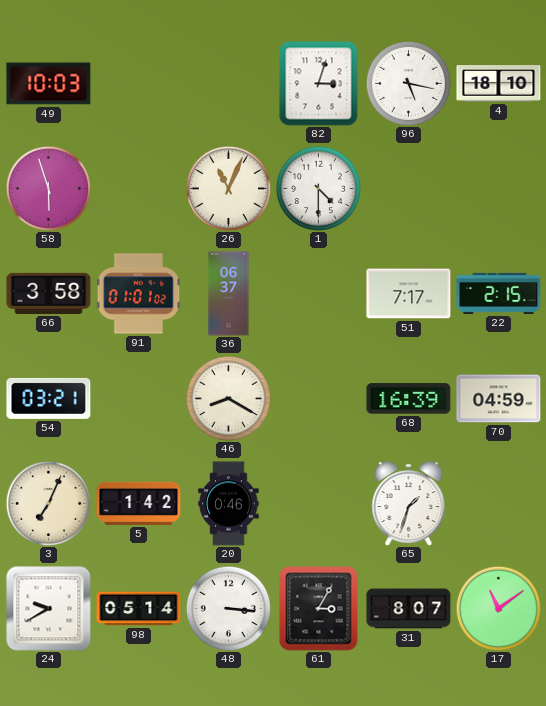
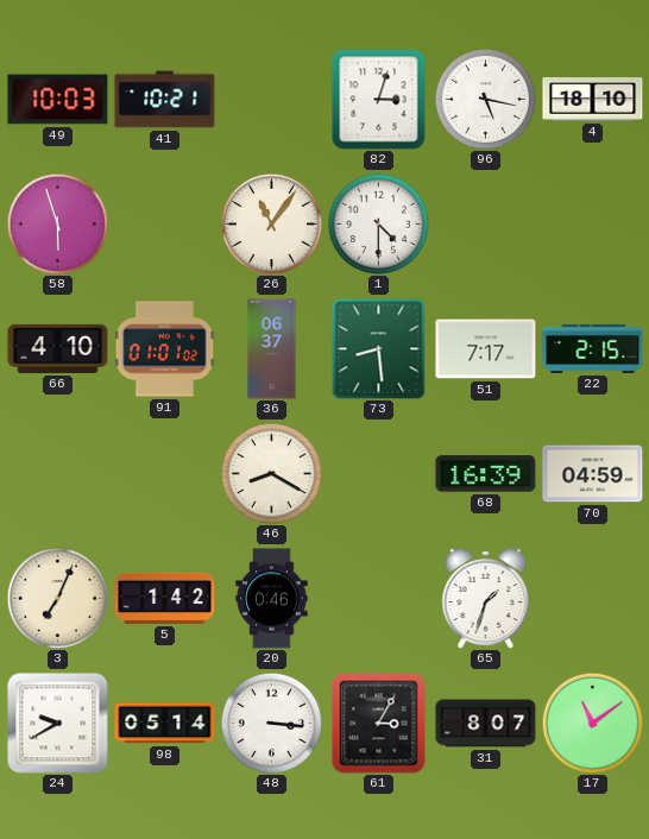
41: none -> 10:21 (165, 100)
26: 11:04 -> 11:06 (271, 223)
66: 3:58 -> 4:10 (58, 348)
73: none -> 8:29 (379, 348)
54: 03:21 -> none (49, 398)
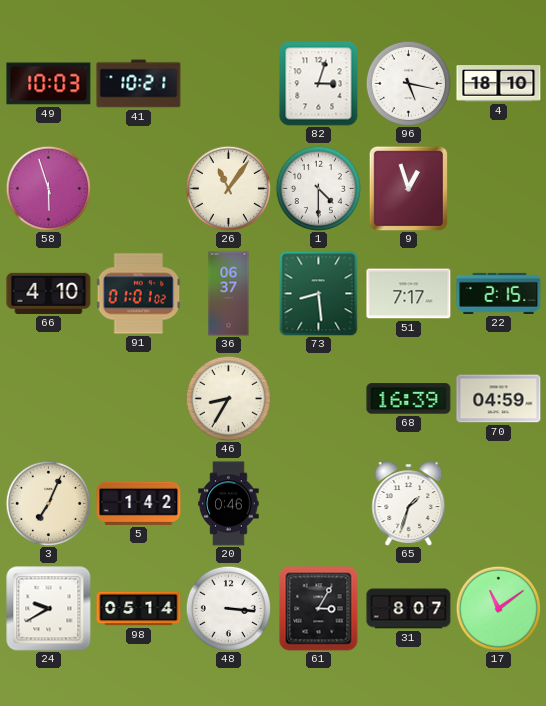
9: none -> 12:57 (409, 188)
46: 8:20 -> 8:35 (228, 398)
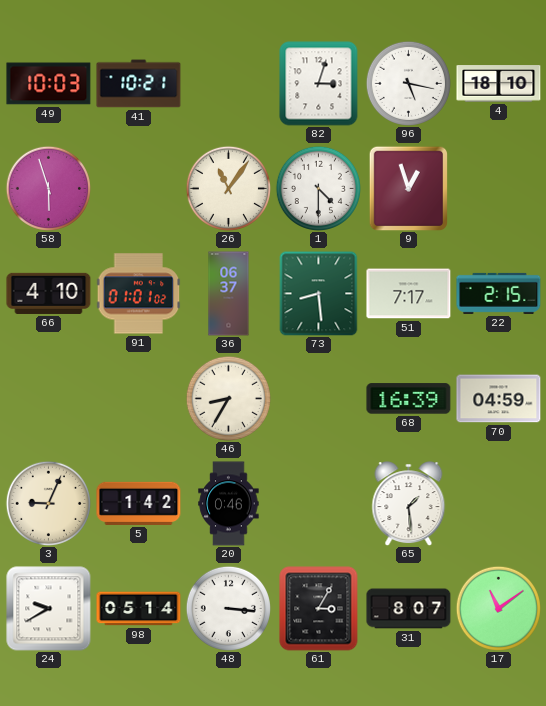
3: 7:04 -> 9:04 (48, 503)
65: 1:33 -> 1:29 (409, 504)
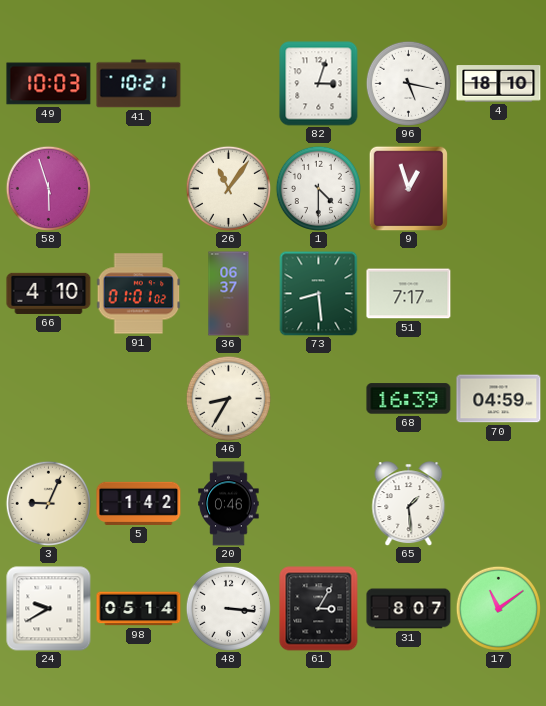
22: 2:15 -> none (499, 293)
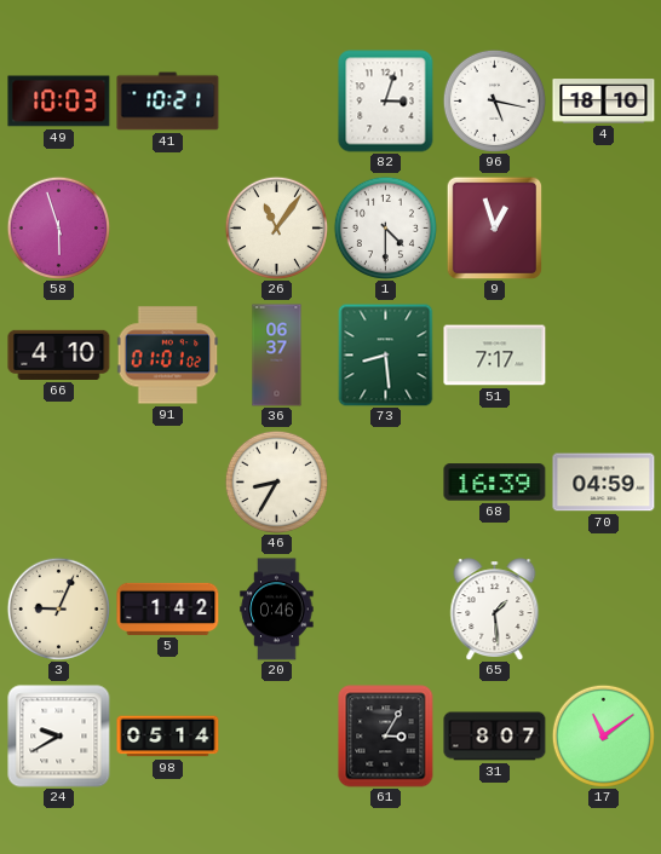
48: 3:16 -> none (228, 608)
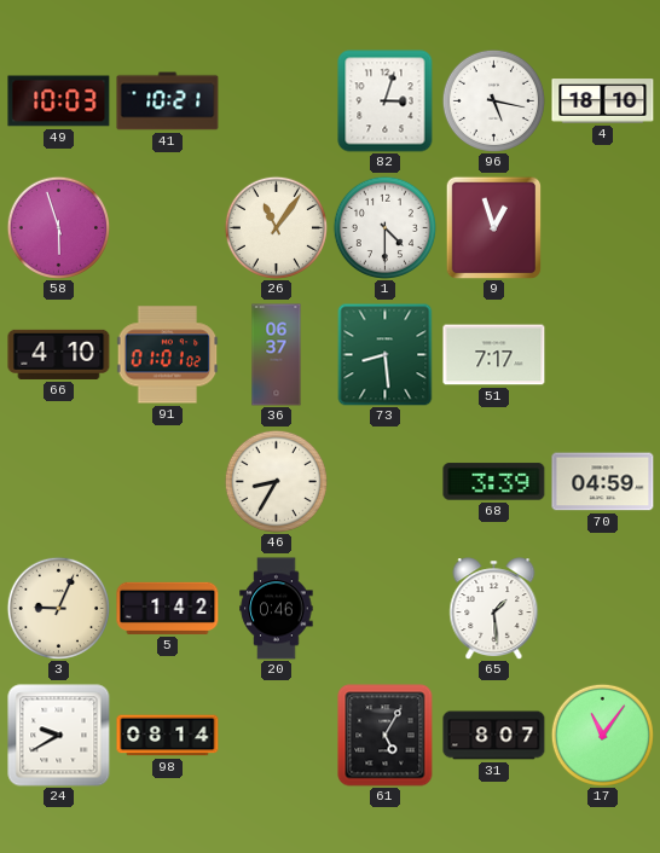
68: 16:39 -> 3:39 (494, 482)
98: 05:14 -> 08:14 (168, 736)
61: 3:05 -> 5:05 (386, 736)
17: 11:09 -> 11:06 (602, 735)
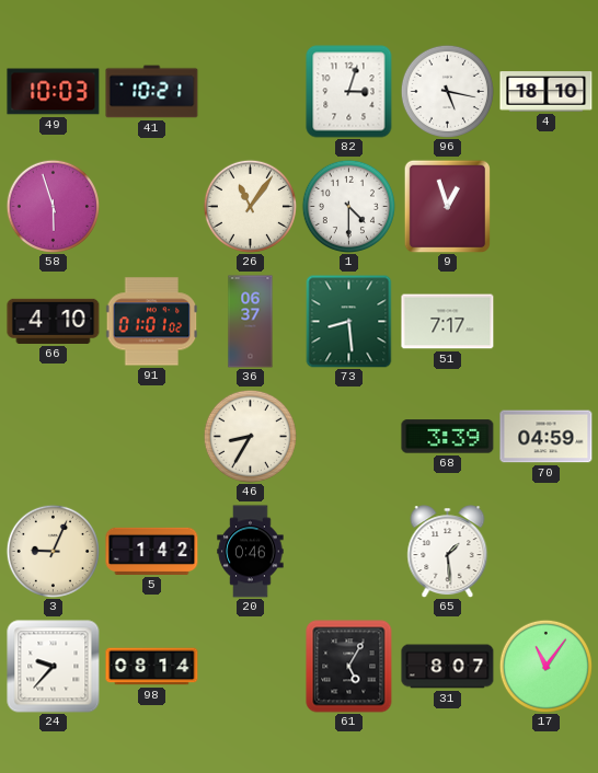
24: 9:40 -> 9:37 (54, 667)
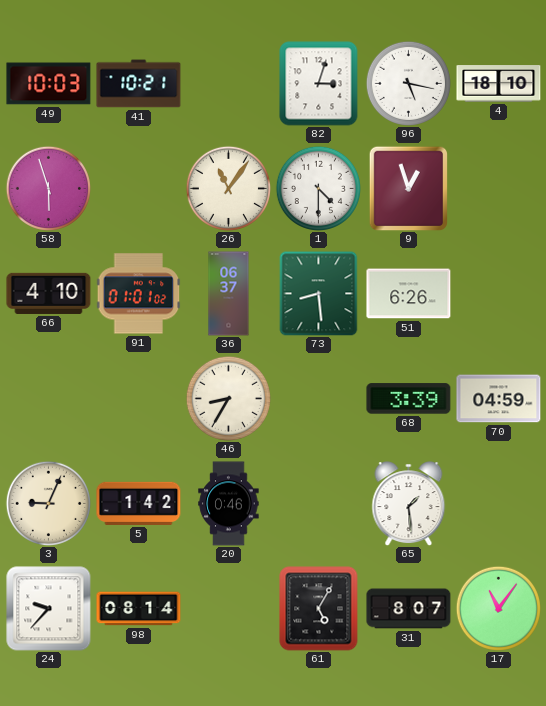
51: 7:17 -> 6:26 (409, 294)
